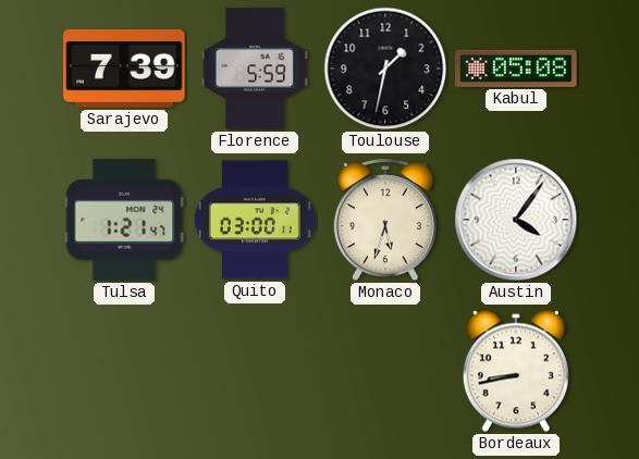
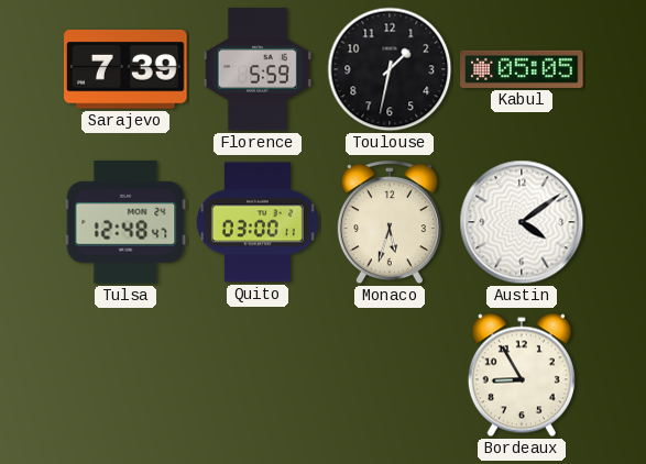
Kabul: 05:08 -> 05:05 (522, 69)
Tulsa: 1:21 -> 12:48 (125, 222)
Austin: 4:06 -> 4:09 (522, 222)
Bordeaux: 8:43 -> 8:55 (522, 375)
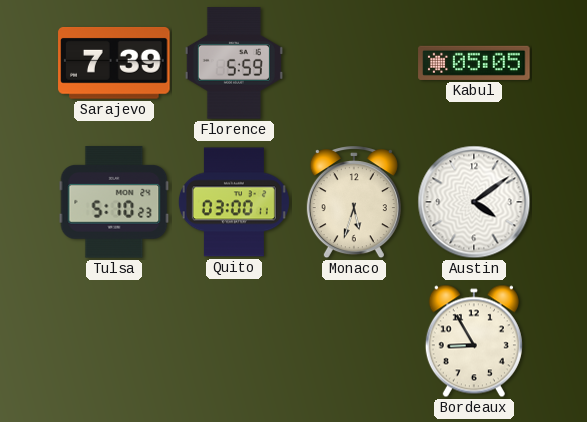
Toulouse: 1:32 -> none (390, 69)
Tulsa: 12:48 -> 5:10 (114, 202)
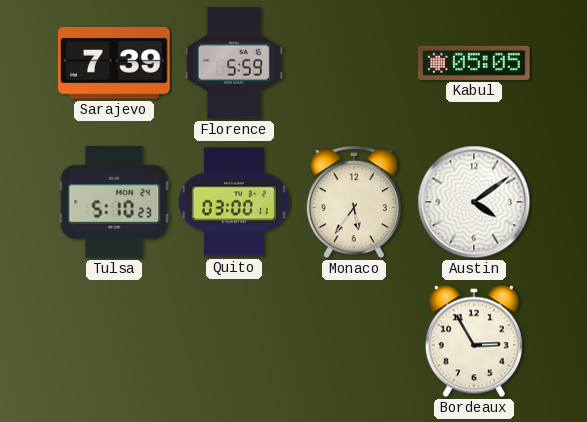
Monaco: 5:33 -> 5:36 (354, 203)
Bordeaux: 8:55 -> 2:55 (474, 341)
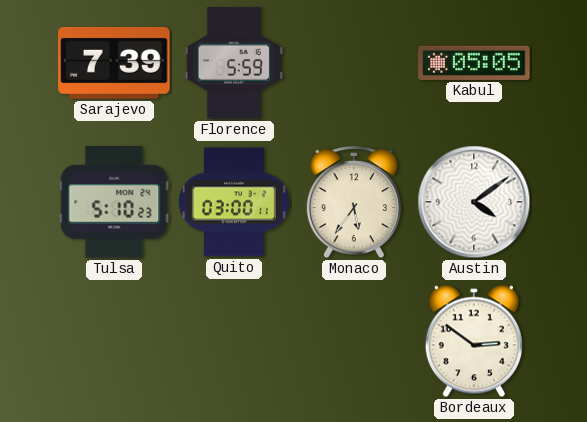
Bordeaux: 2:55 -> 2:51 (474, 341)
